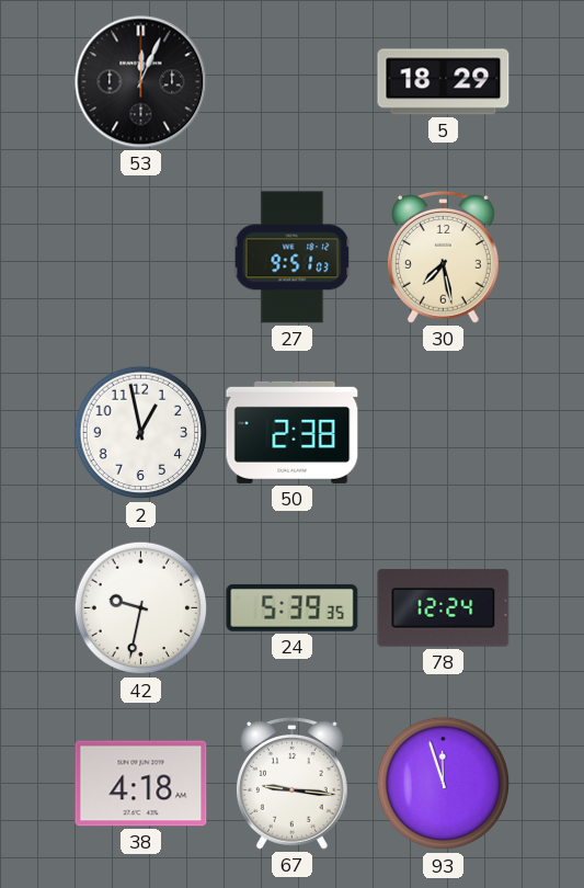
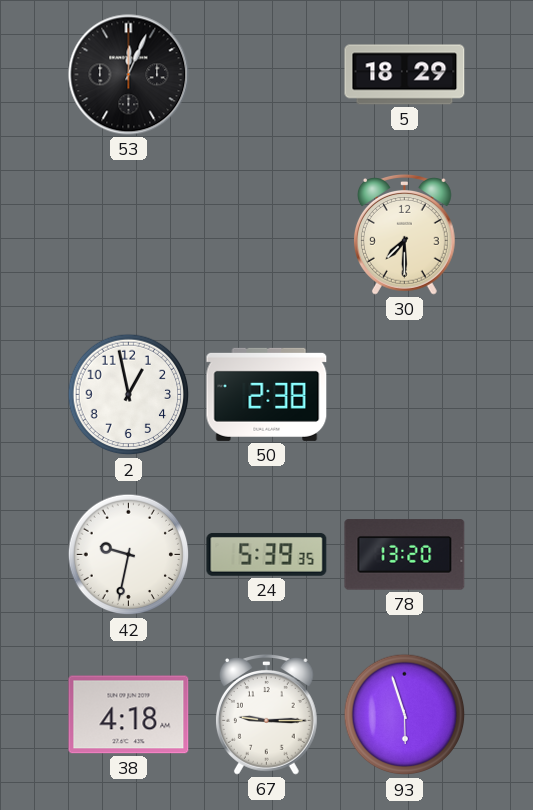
27: 9:51 -> none (293, 258)
30: 7:28 -> 7:30 (404, 235)
78: 12:24 -> 13:20 (405, 555)
67: 9:16 -> 9:15 (266, 715)
93: 11:57 -> 5:57 (405, 715)
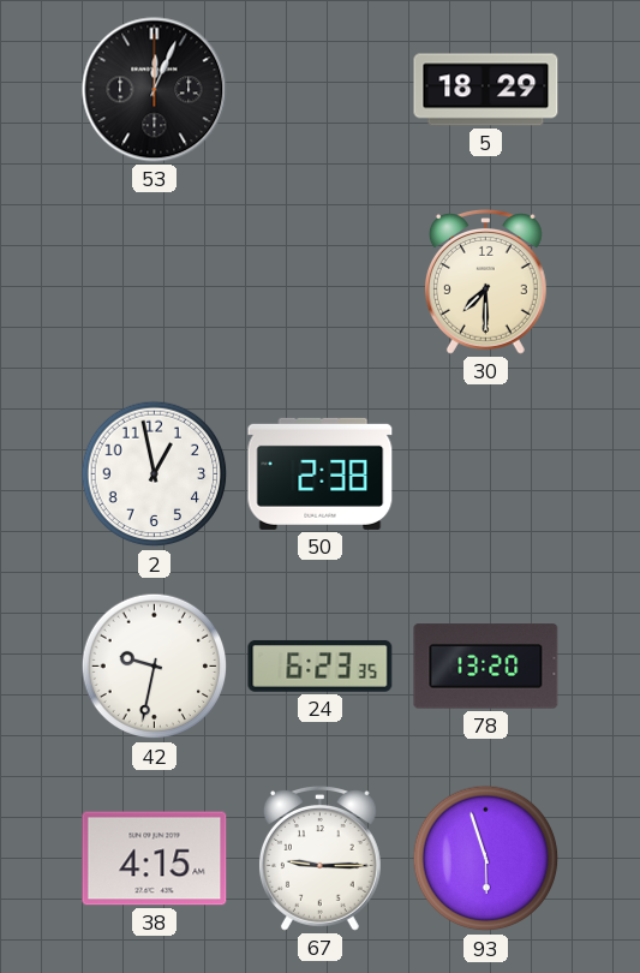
24: 5:39 -> 6:23 (321, 667)
38: 4:18 -> 4:15 (155, 859)
